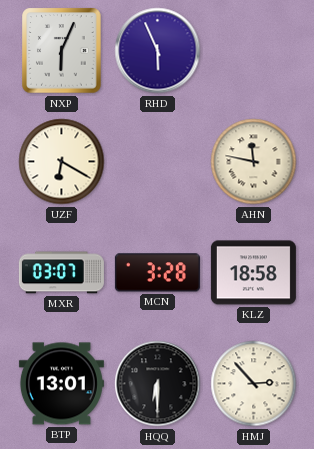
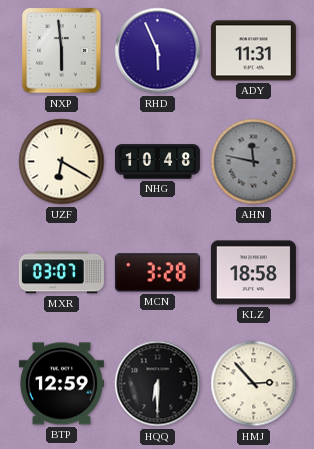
NXP: 6:04 -> 5:59 (62, 51)
ADY: none -> 11:31 (253, 51)
NHG: none -> 10:48 (157, 162)
AHN dial: cream -> grey (254, 162)
BTP: 13:01 -> 12:59 (61, 384)
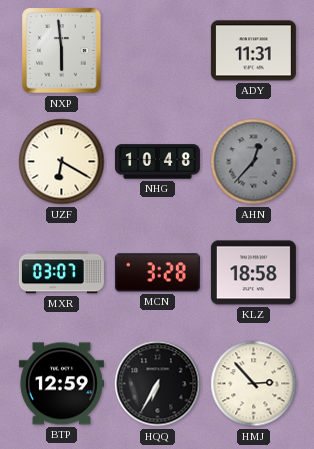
RHD: 5:56 -> none (158, 51)
AHN: 11:47 -> 12:37 (254, 162)
HQQ: 6:30 -> 6:35 (158, 384)
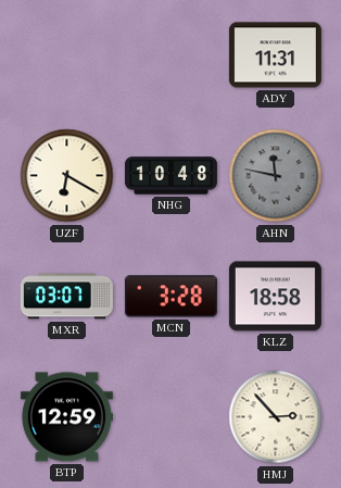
NXP: 5:59 -> none (62, 51)
AHN: 12:37 -> 11:47 (276, 176)
HQQ: 6:35 -> none (158, 384)
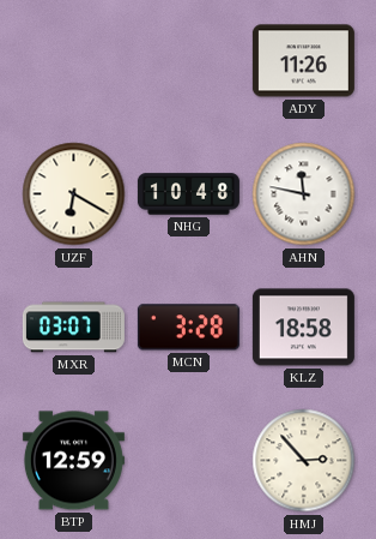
ADY: 11:31 -> 11:26 (303, 61)
AHN dial: grey -> white (304, 194)
